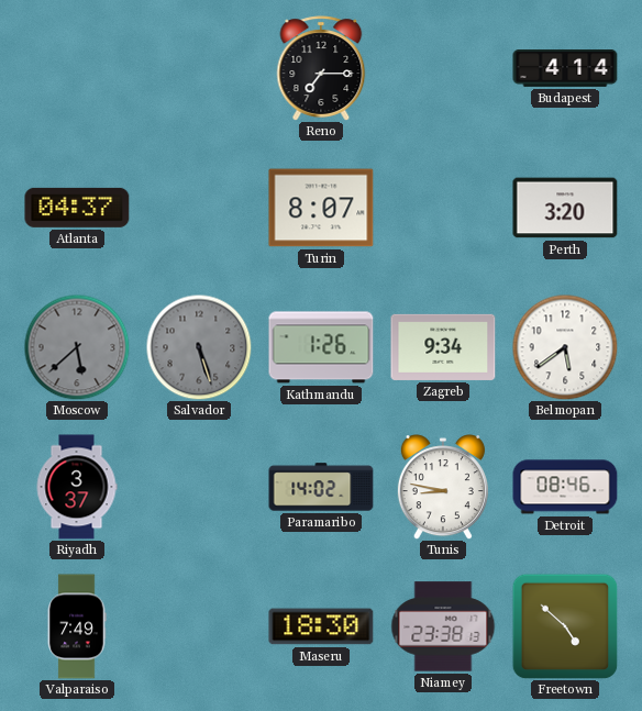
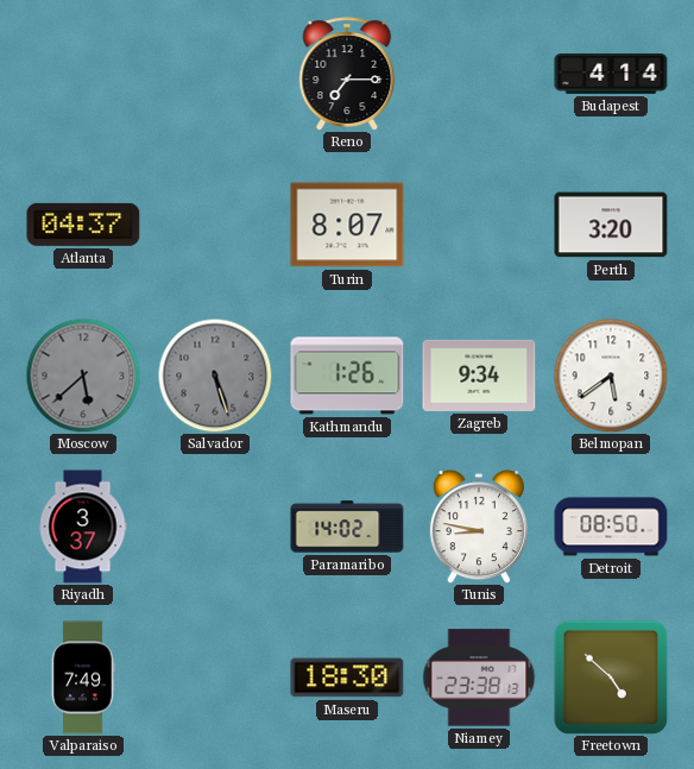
Detroit: 08:46 -> 08:50 (611, 527)
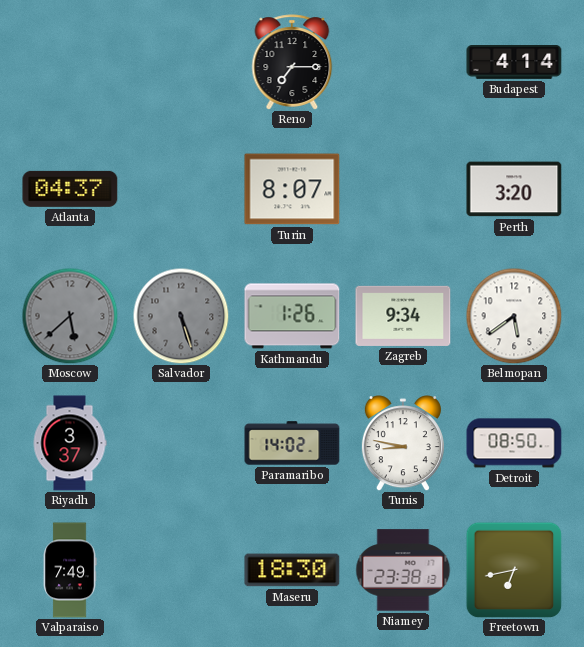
Freetown: 4:52 -> 6:43 (514, 570)
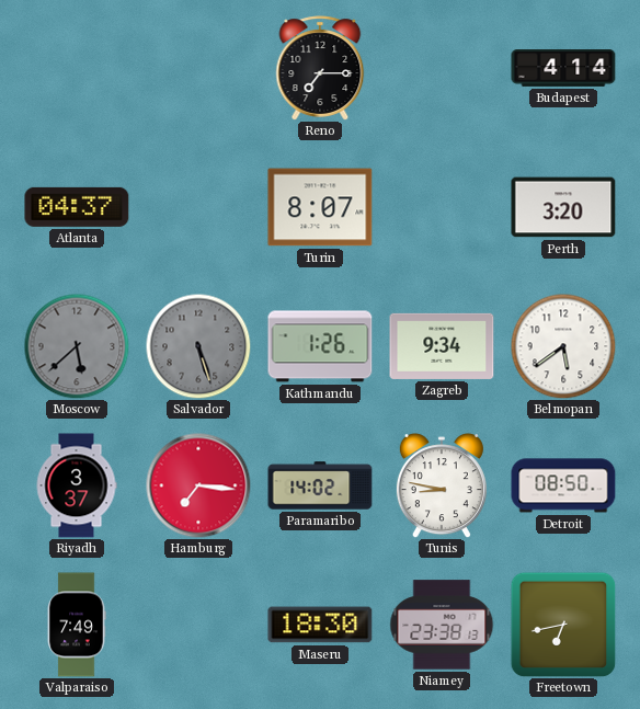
Hamburg: none -> 7:16 (198, 485)
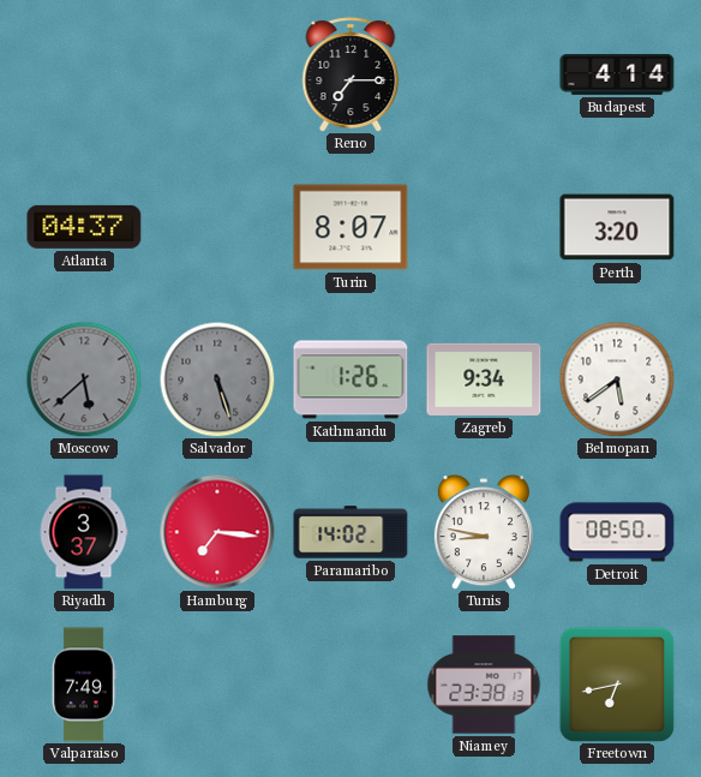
Maseru: 18:30 -> none (320, 625)
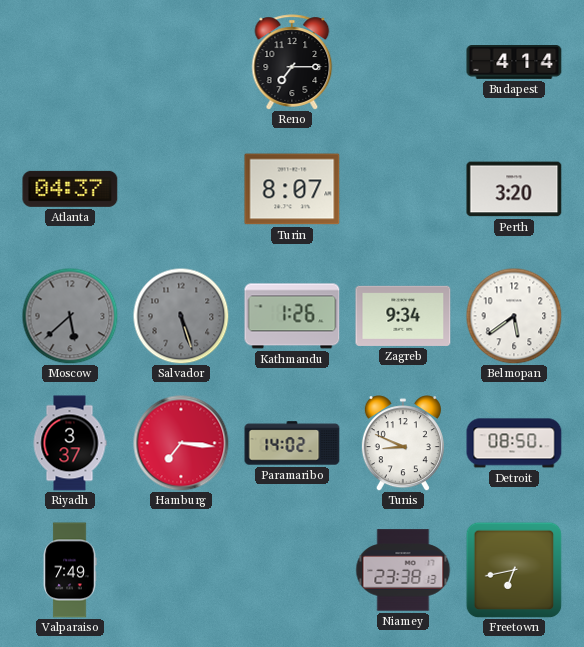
Tunis: 8:47 -> 8:49 (403, 443)
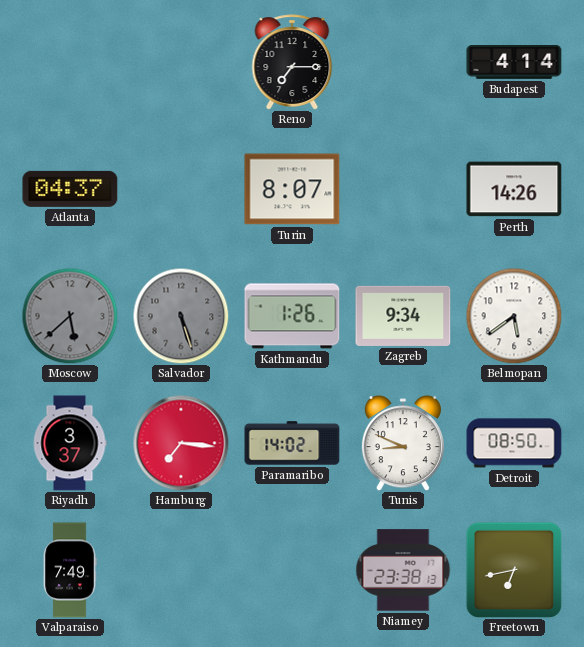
Perth: 3:20 -> 14:26 (514, 189)
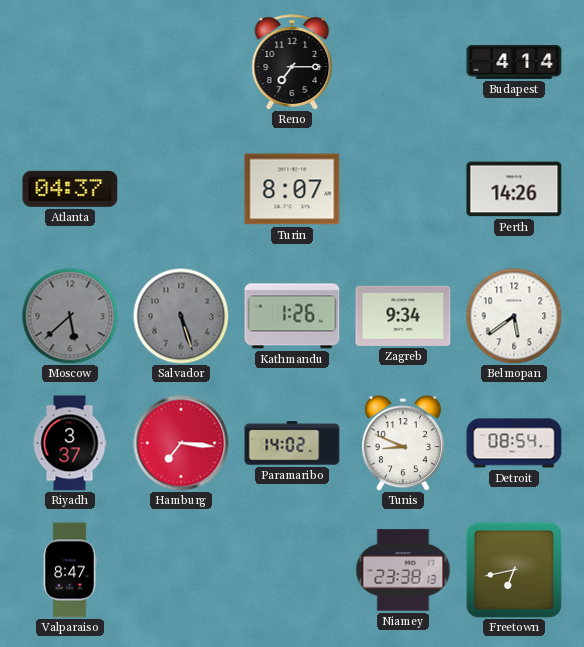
Detroit: 08:50 -> 08:54 (514, 443)
Valparaiso: 7:49 -> 8:47 (70, 570)
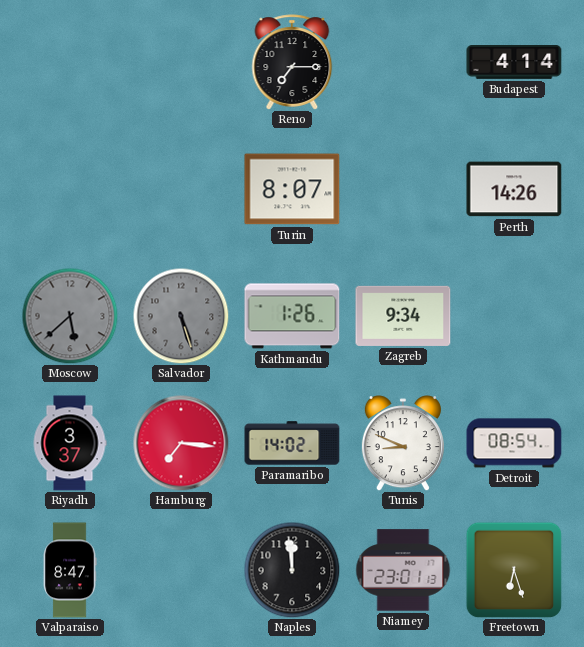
Atlanta: 04:37 -> none (70, 189)
Belmopan: 5:39 -> none (514, 316)
Naples: none -> 11:59 (292, 570)
Niamey: 23:38 -> 23:01 (403, 570)
Freetown: 6:43 -> 6:27 (514, 570)
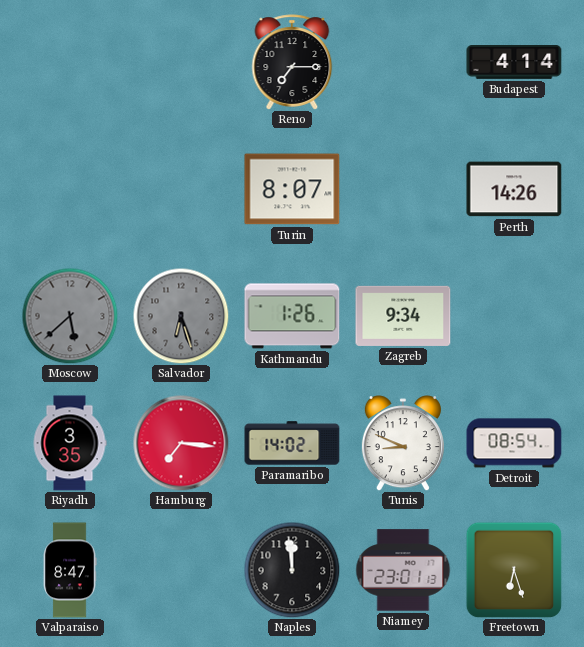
Salvador: 5:27 -> 6:27 (181, 316)
Riyadh: 3:37 -> 3:35 (70, 443)
